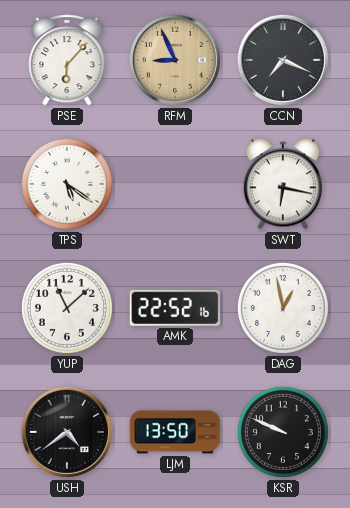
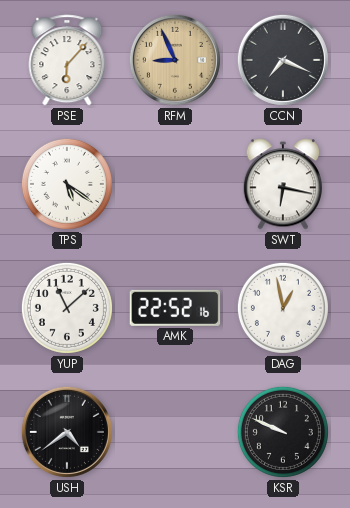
LJM: 13:50 -> none (175, 432)
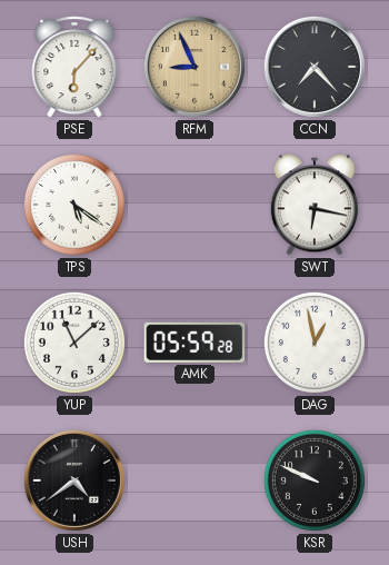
CCN: 7:19 -> 7:23 (315, 67)
AMK: 22:52 -> 05:59 (194, 343)
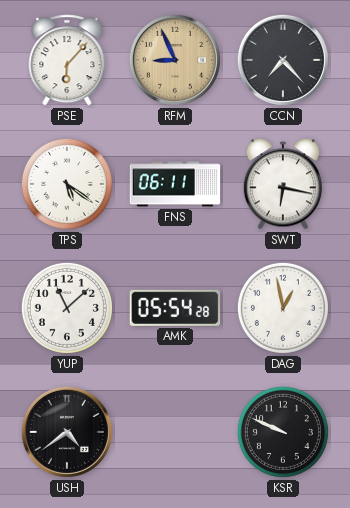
FNS: none -> 06:11 (175, 184)
AMK: 05:59 -> 05:54 (175, 308)
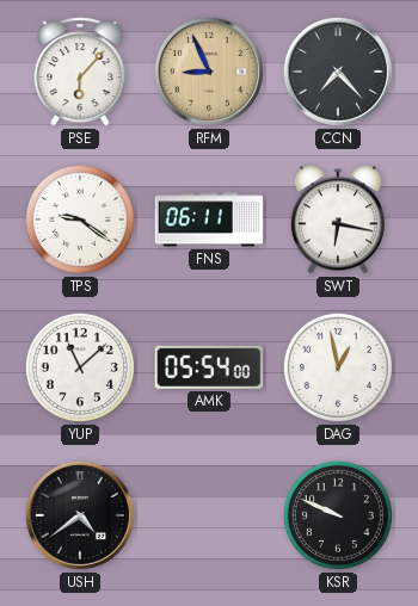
TPS: 5:21 -> 9:21 (80, 219)
AMK: 05:54:28 -> 05:54:00 (209, 367)
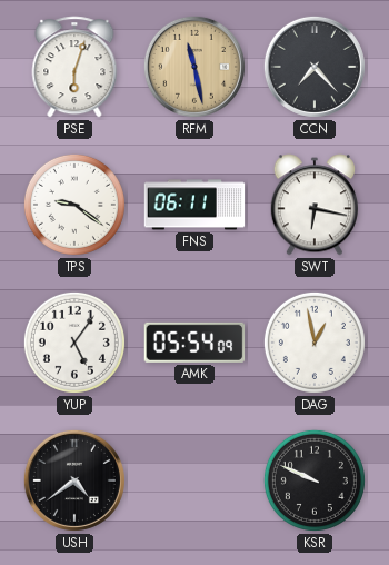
PSE: 6:07 -> 6:03 (74, 67)
RFM: 8:56 -> 11:28 (194, 67)
YUP: 11:08 -> 5:06 (74, 343)
AMK: 05:54:00 -> 05:54:09 (194, 343)
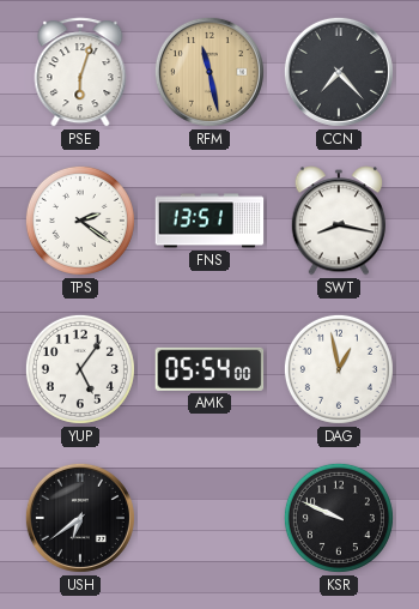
TPS: 9:21 -> 2:21 (80, 221)
FNS: 06:11 -> 13:51 (209, 221)
SWT: 6:17 -> 8:17 (338, 221)
AMK: 05:54:09 -> 05:54:00 (209, 369)
USH: 4:39 -> 6:39 (80, 518)
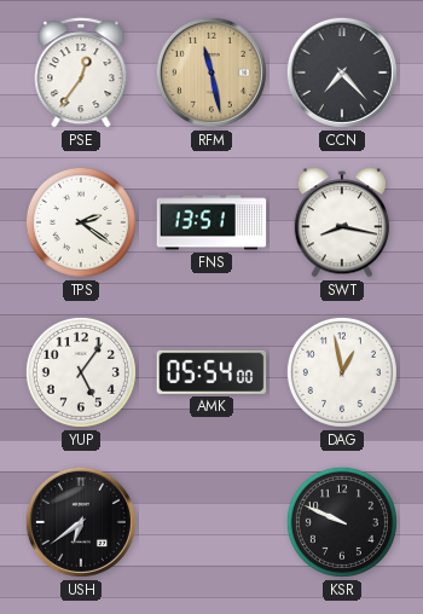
PSE: 6:03 -> 12:36 (81, 73)
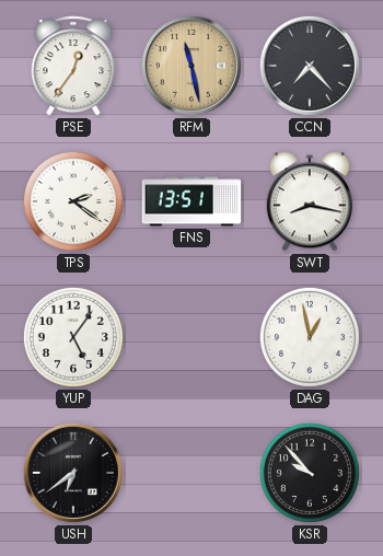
AMK: 05:54 -> none (211, 372)
KSR: 9:49 -> 9:53 (310, 473)
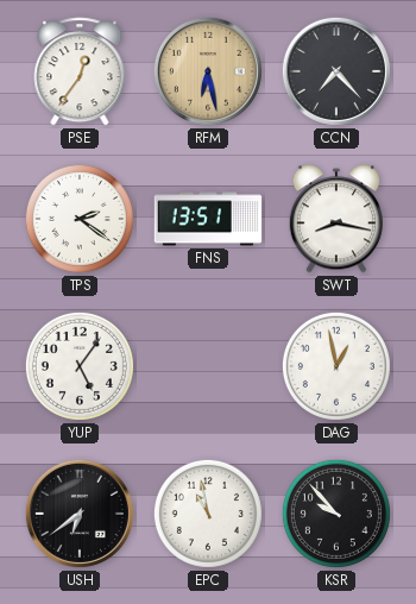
RFM: 11:28 -> 6:28 (208, 71)
EPC: none -> 10:58 (208, 514)
